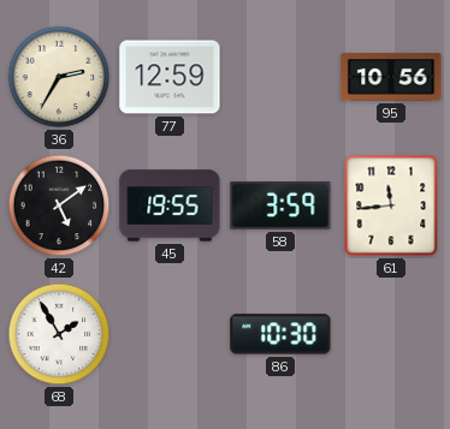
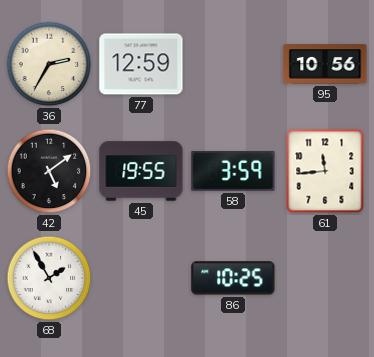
86: 10:30 -> 10:25 (233, 278)
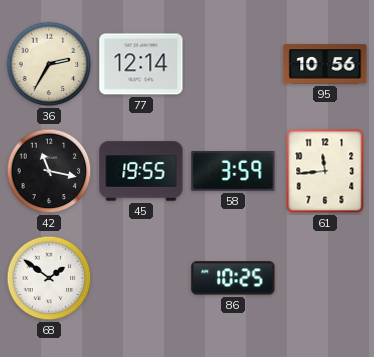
77: 12:59 -> 12:14 (141, 64)
42: 5:09 -> 11:17 (49, 171)
68: 1:55 -> 1:51 (49, 278)
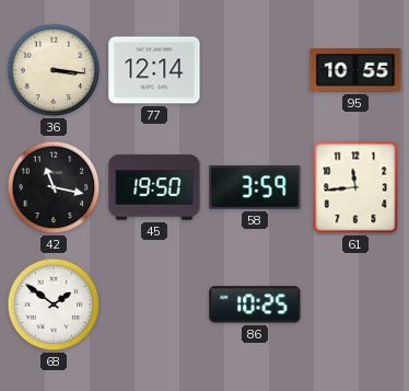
36: 2:35 -> 3:16 (54, 70)
95: 10:56 -> 10:55 (355, 70)
45: 19:55 -> 19:50 (154, 187)
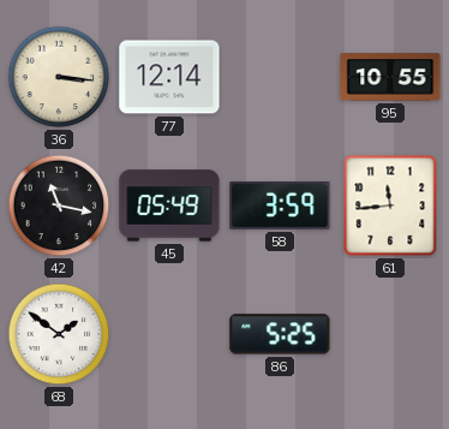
45: 19:50 -> 05:49 (169, 205)
86: 10:25 -> 5:25 (280, 334)
